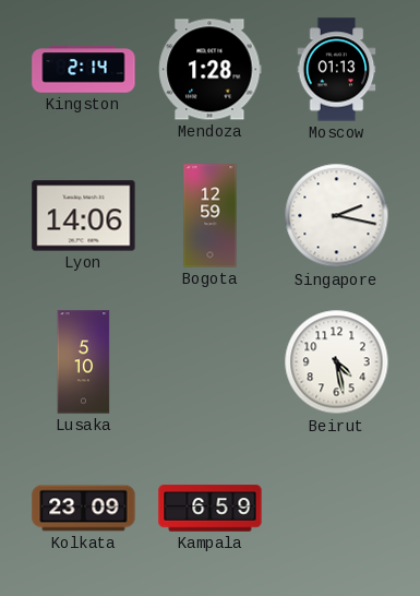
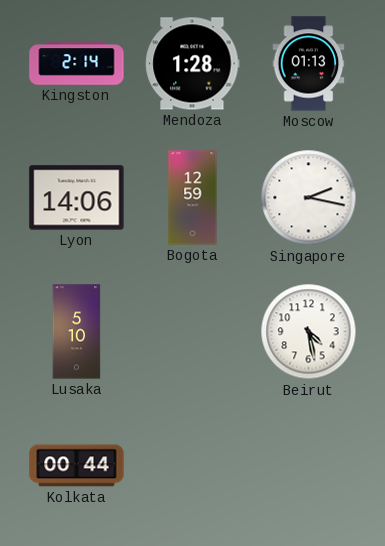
Kolkata: 23:09 -> 00:44 (77, 466)
Kampala: 6:59 -> none (211, 509)
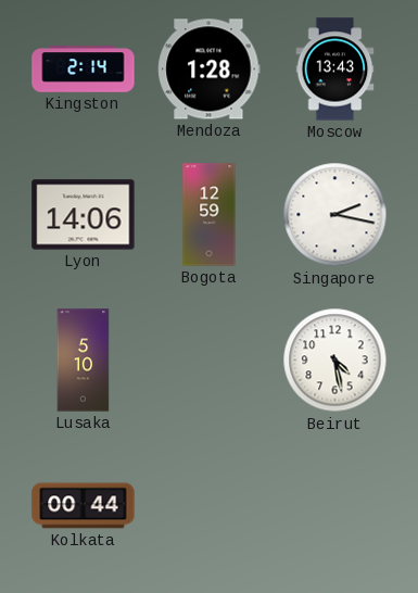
Moscow: 01:13 -> 13:43 (335, 70)
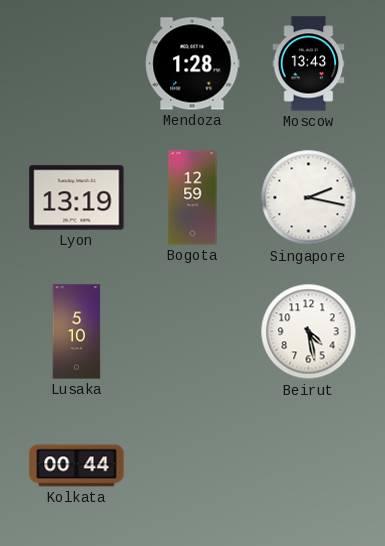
Kingston: 2:14 -> none (84, 70)
Lyon: 14:06 -> 13:19 (77, 198)
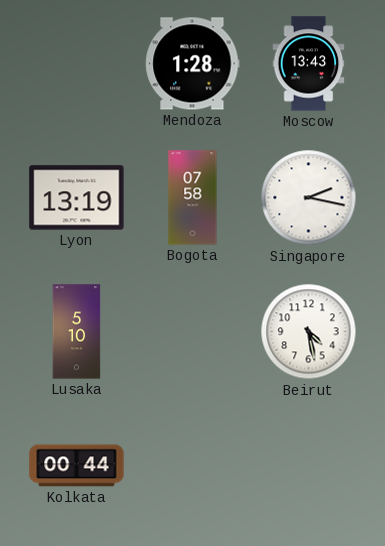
Bogota: 12:59 -> 07:58 (193, 198)
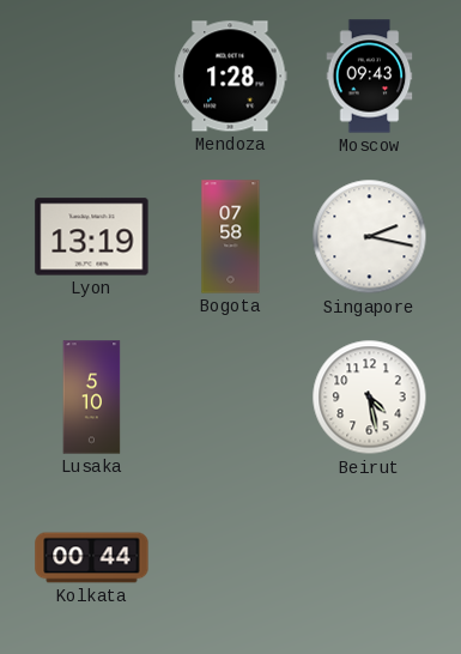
Moscow: 13:43 -> 09:43 (370, 77)
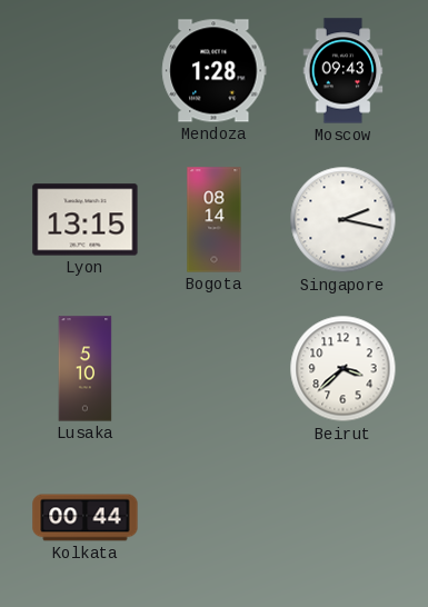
Lyon: 13:19 -> 13:15 (86, 220)
Bogota: 07:58 -> 08:14 (215, 220)
Beirut: 4:28 -> 3:38 (344, 369)
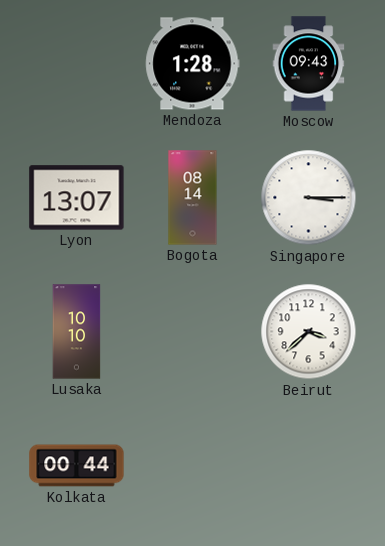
Lyon: 13:15 -> 13:07 (77, 198)
Singapore: 2:17 -> 3:15 (309, 198)
Lusaka: 5:10 -> 10:10 (77, 332)
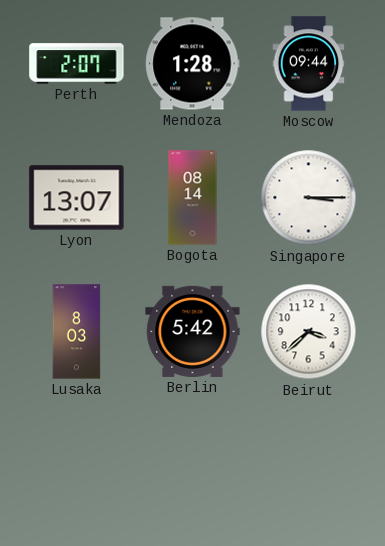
Perth: none -> 2:07 (77, 64)
Moscow: 09:43 -> 09:44 (309, 64)
Lusaka: 10:10 -> 8:03 (77, 332)
Berlin: none -> 5:42 (193, 331)
Kolkata: 00:44 -> none (77, 466)
